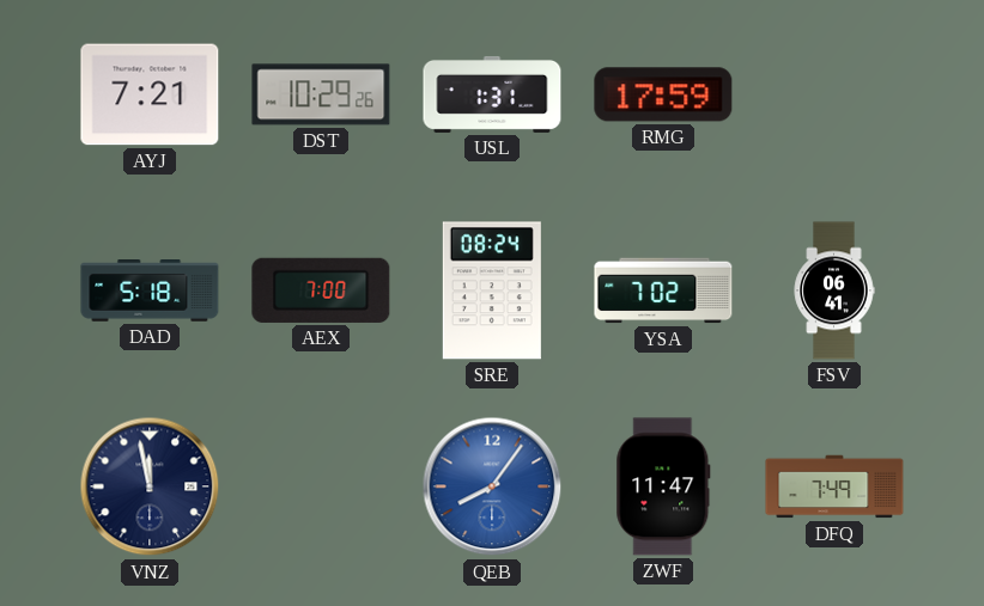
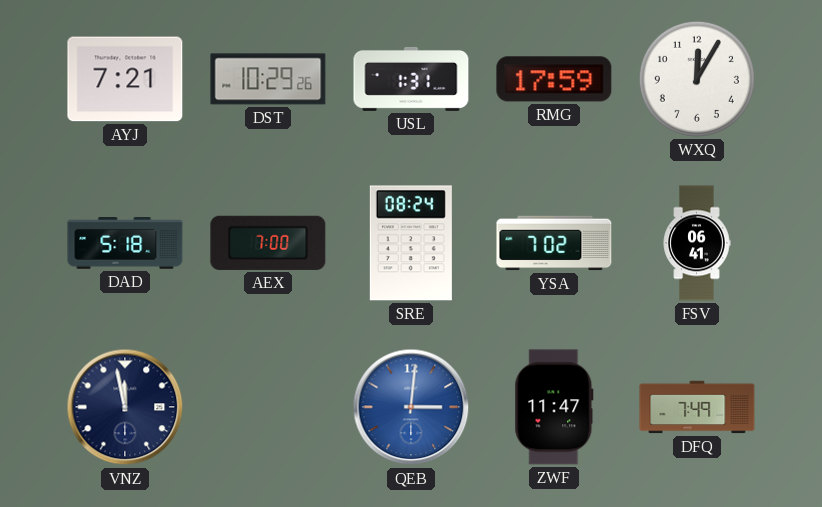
WXQ: none -> 12:05 (697, 79)
QEB: 8:06 -> 3:01 (411, 407)
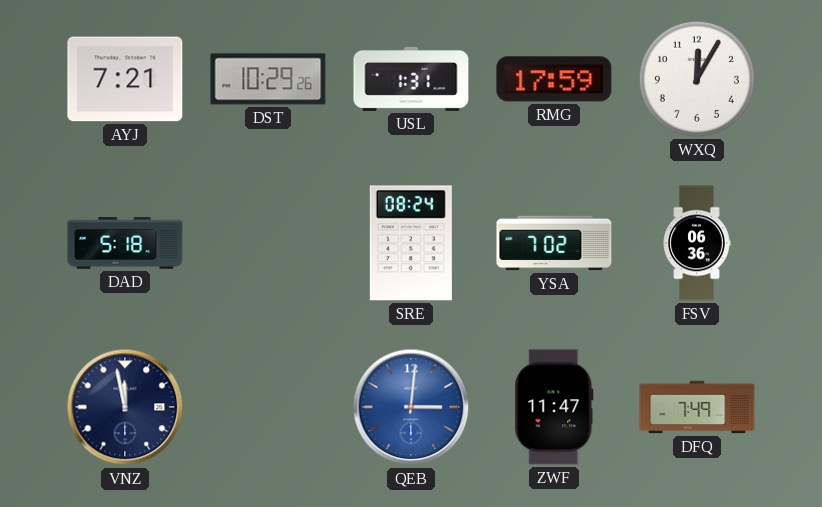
AEX: 7:00 -> none (268, 243)
FSV: 06:41 -> 06:36 (697, 243)
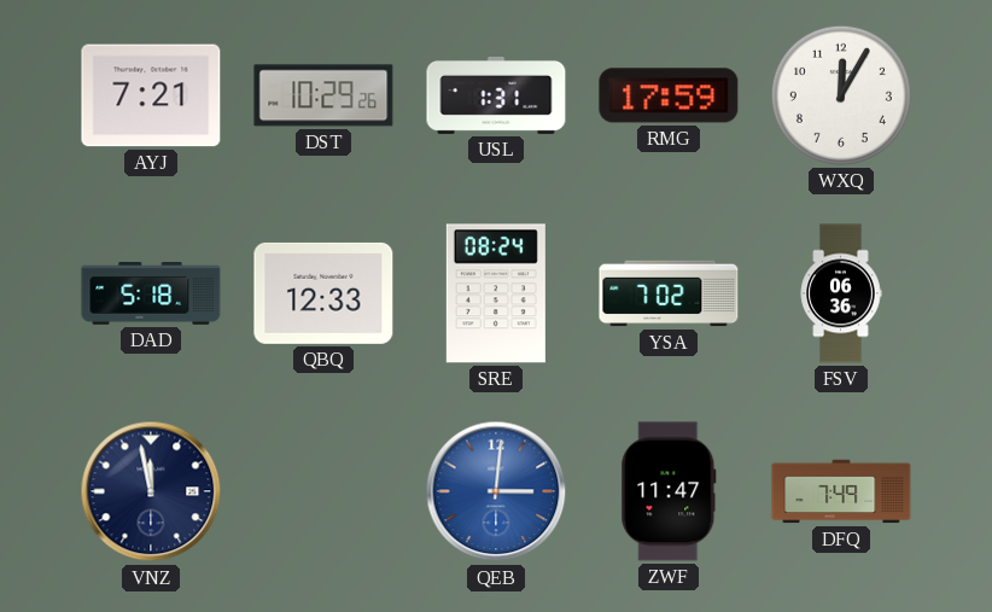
QBQ: none -> 12:33 (323, 293)
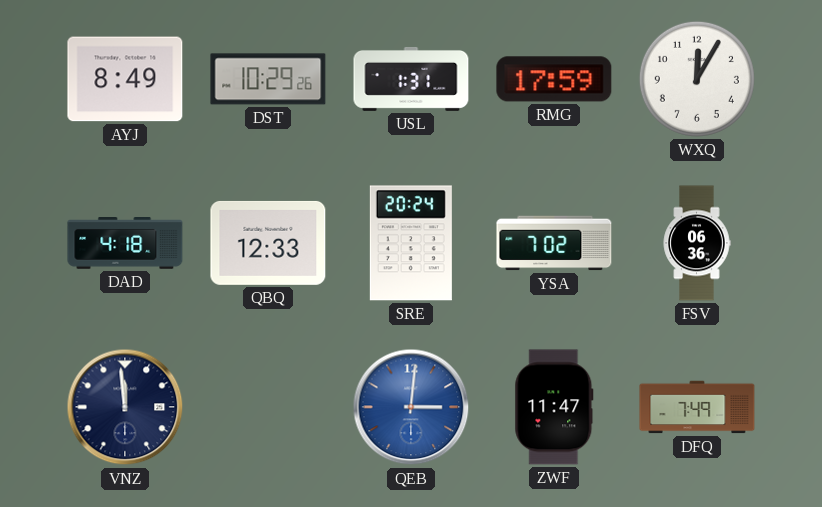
AYJ: 7:21 -> 8:49 (125, 79)
DAD: 5:18 -> 4:18 (125, 244)
SRE: 08:24 -> 20:24 (411, 243)
VNZ: 11:58 -> 11:59 (125, 407)
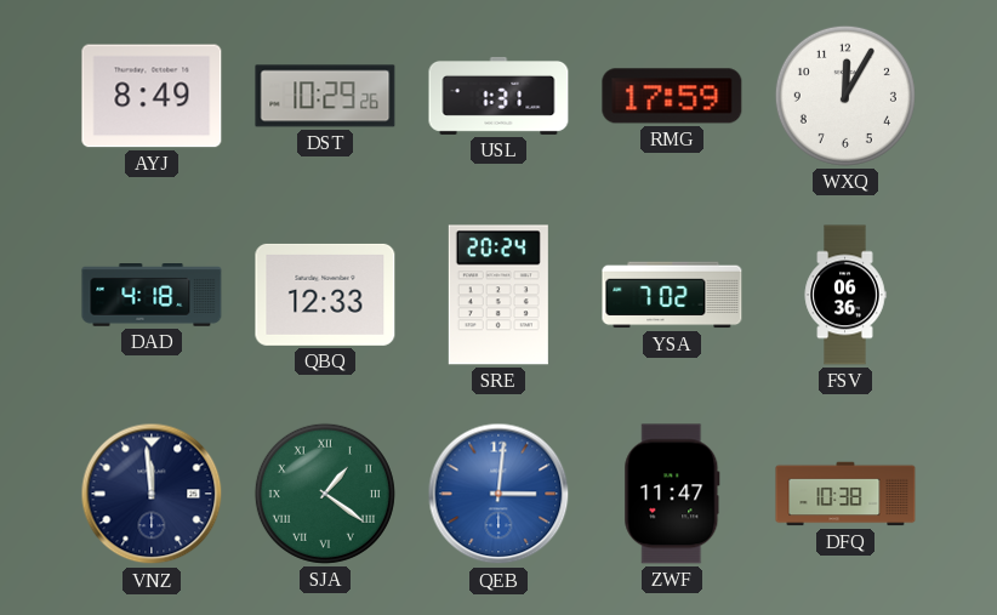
SJA: none -> 1:21 (325, 494)
DFQ: 7:49 -> 10:38 (845, 494)
